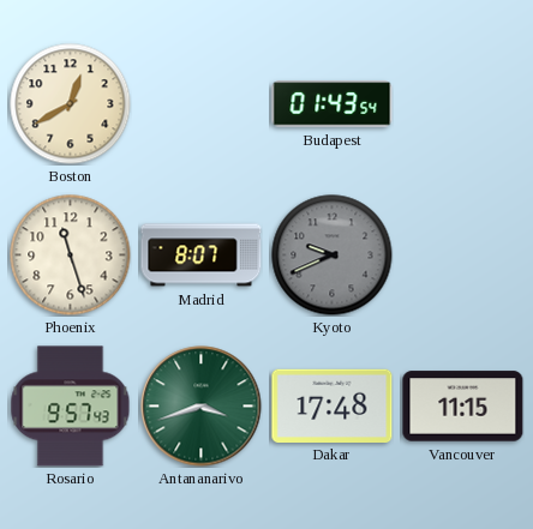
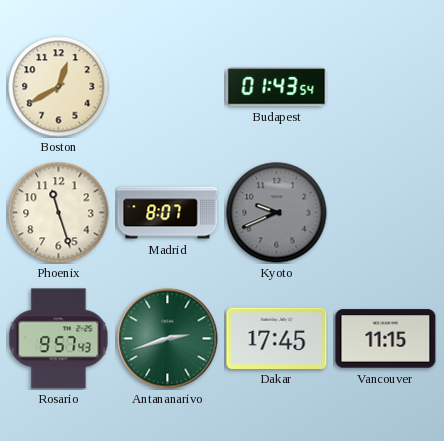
Antananarivo: 3:42 -> 2:42 (168, 339)
Dakar: 17:48 -> 17:45 (277, 338)
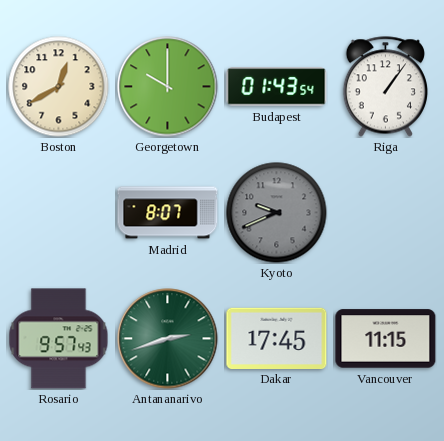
Georgetown: none -> 10:00 (168, 87)
Riga: none -> 1:06 (385, 87)
Phoenix: 11:27 -> none (59, 213)
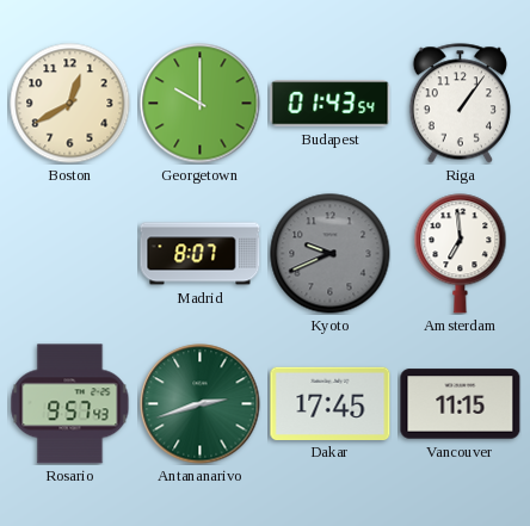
Amsterdam: none -> 6:59 (461, 254)
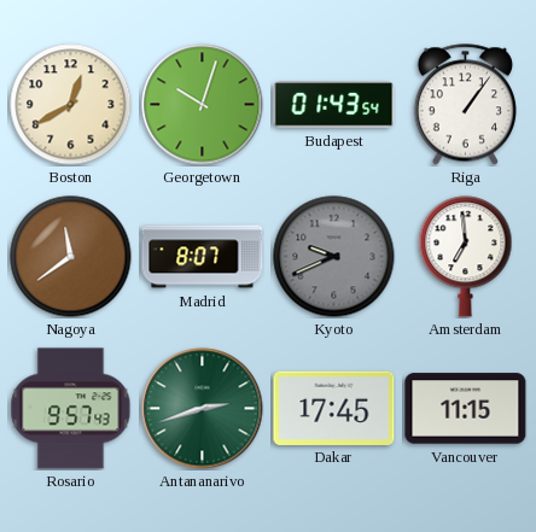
Georgetown: 10:00 -> 10:03 (203, 105)
Nagoya: none -> 11:39 (71, 257)
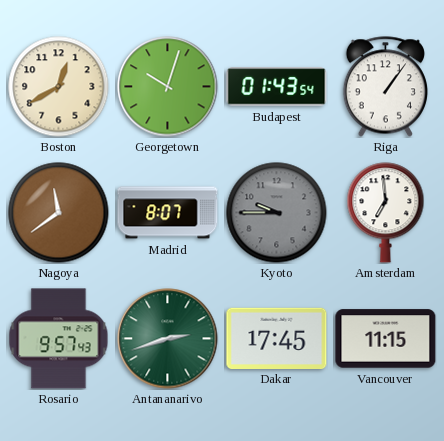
Kyoto: 9:41 -> 9:45 (277, 213)
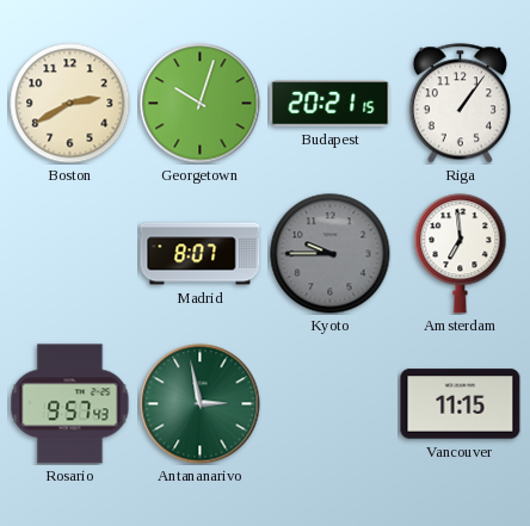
Boston: 12:40 -> 2:40 (70, 104)
Budapest: 01:43 -> 20:21 (331, 104)
Nagoya: 11:39 -> none (59, 213)
Antananarivo: 2:42 -> 2:58 (201, 404)
Dakar: 17:45 -> none (277, 338)
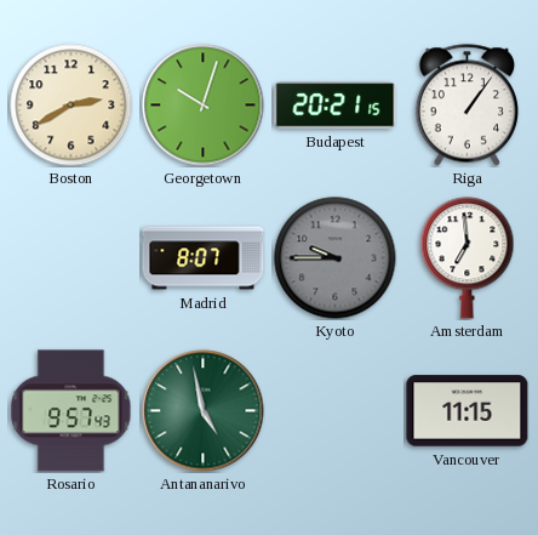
Antananarivo: 2:58 -> 4:58 (204, 411)
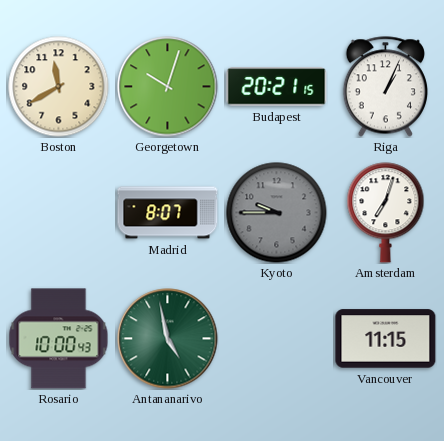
Boston: 2:40 -> 11:40 (59, 87)
Riga: 1:06 -> 1:04 (385, 87)
Amsterdam: 6:59 -> 7:03 (386, 213)
Rosario: 9:57 -> 10:00 (59, 339)
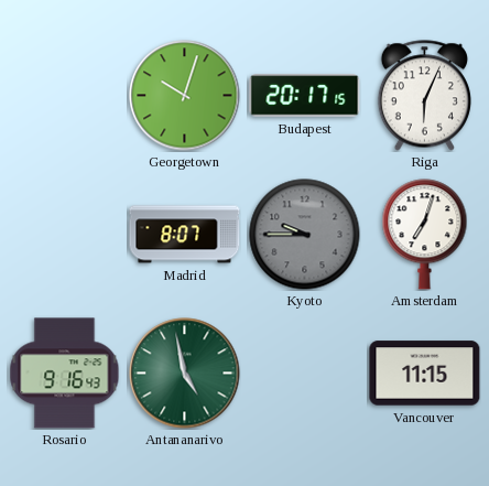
Boston: 11:40 -> none (59, 87)
Budapest: 20:21 -> 20:17 (305, 96)
Riga: 1:04 -> 6:04 (424, 96)
Rosario: 10:00 -> 9:16 (65, 374)
